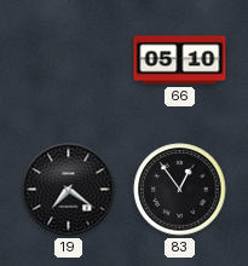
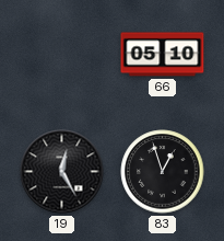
19: 7:21 -> 12:25 (62, 172)
83: 12:54 -> 12:57 (163, 172)
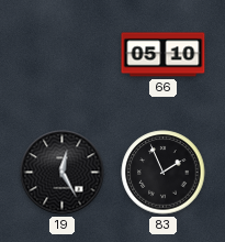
83: 12:57 -> 1:56 (164, 173)
